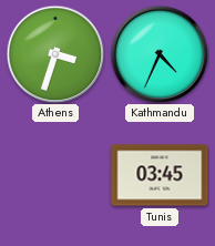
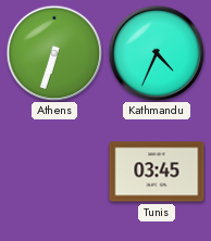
Athens: 3:33 -> 6:33 (54, 53)
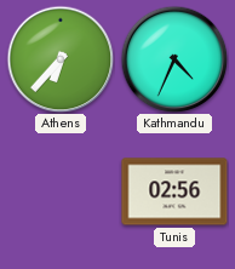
Athens: 6:33 -> 6:37 (61, 59)
Tunis: 03:45 -> 02:56 (174, 191)
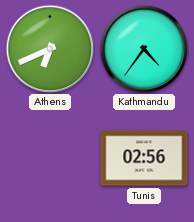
Athens: 6:37 -> 6:41 (50, 49)
Kathmandu: 4:34 -> 4:36 (144, 49)
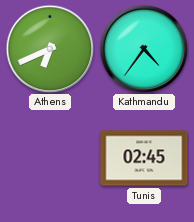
Tunis: 02:56 -> 02:45 (144, 158)
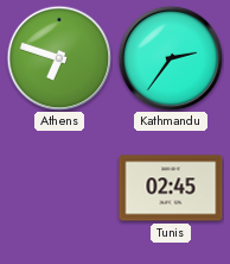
Athens: 6:41 -> 6:48 (59, 58)
Kathmandu: 4:36 -> 2:36 (171, 58)
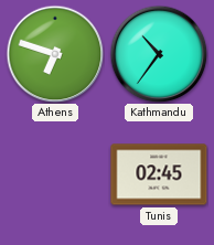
Kathmandu: 2:36 -> 10:36 (159, 54)
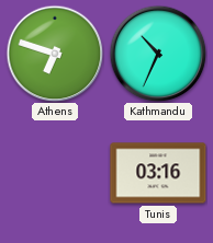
Kathmandu: 10:36 -> 10:34 (158, 54)
Tunis: 02:45 -> 03:16 (158, 173)
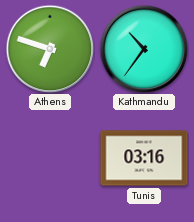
Kathmandu: 10:34 -> 10:36 (144, 49)
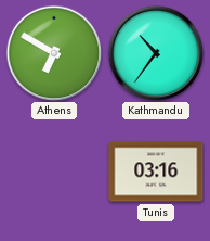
Athens: 6:48 -> 6:50 (54, 53)
